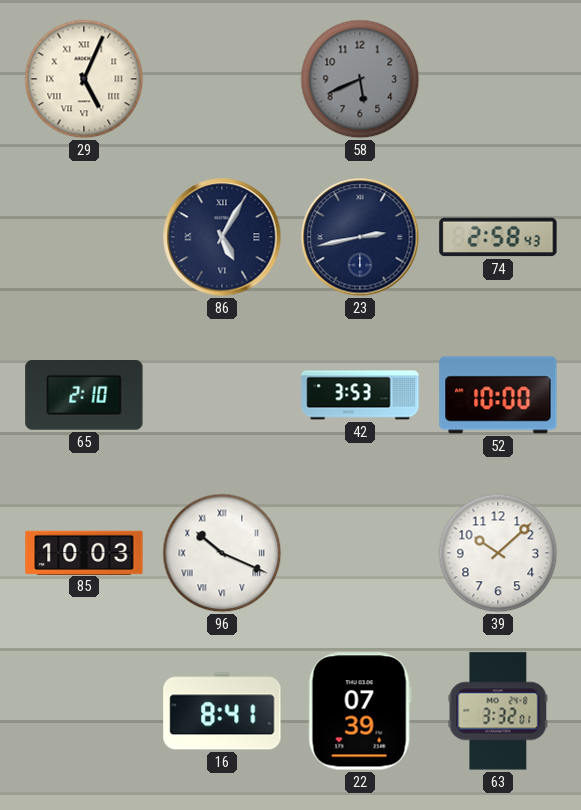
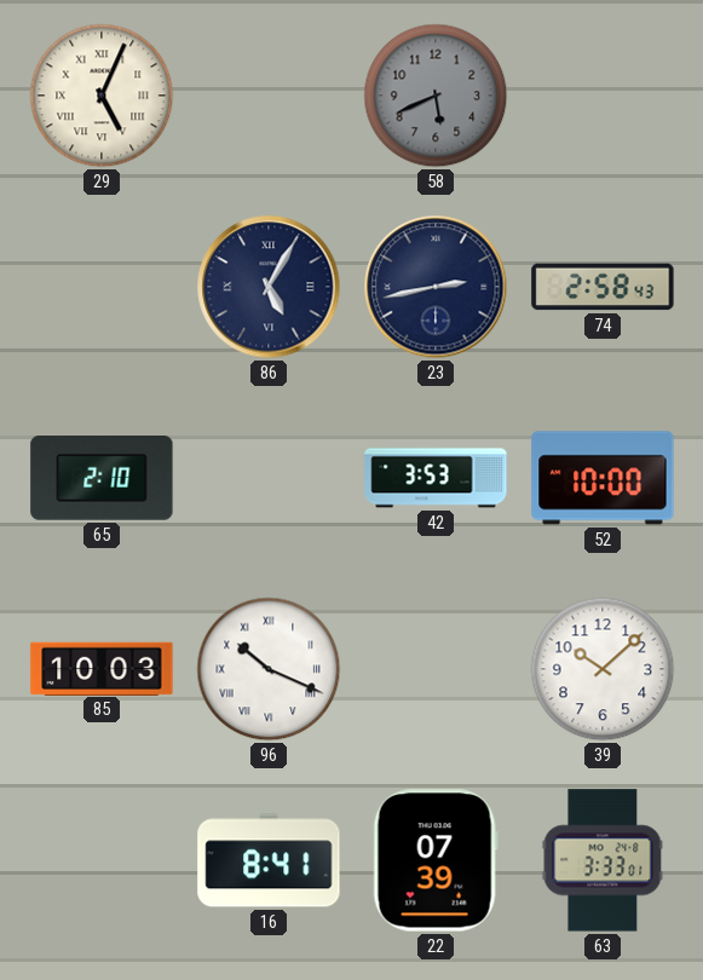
63: 3:32 -> 3:33 (603, 860)
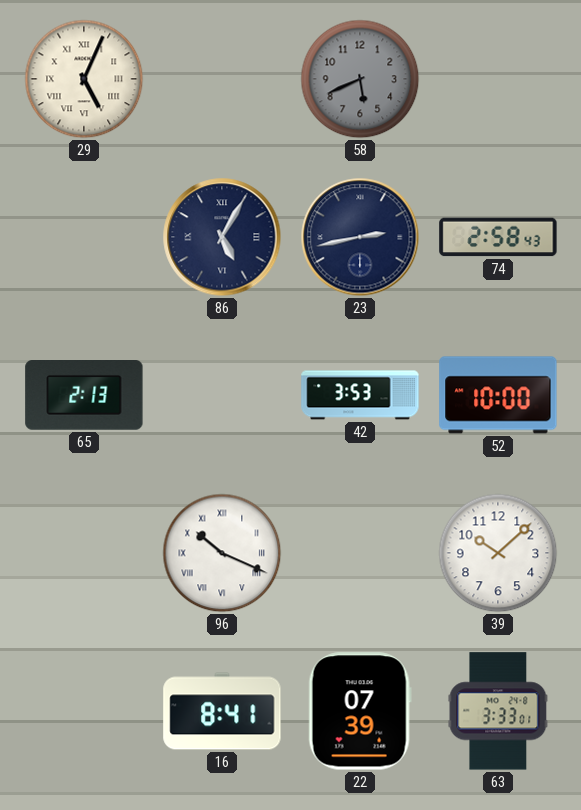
65: 2:10 -> 2:13 (84, 396)
85: 10:03 -> none (102, 668)
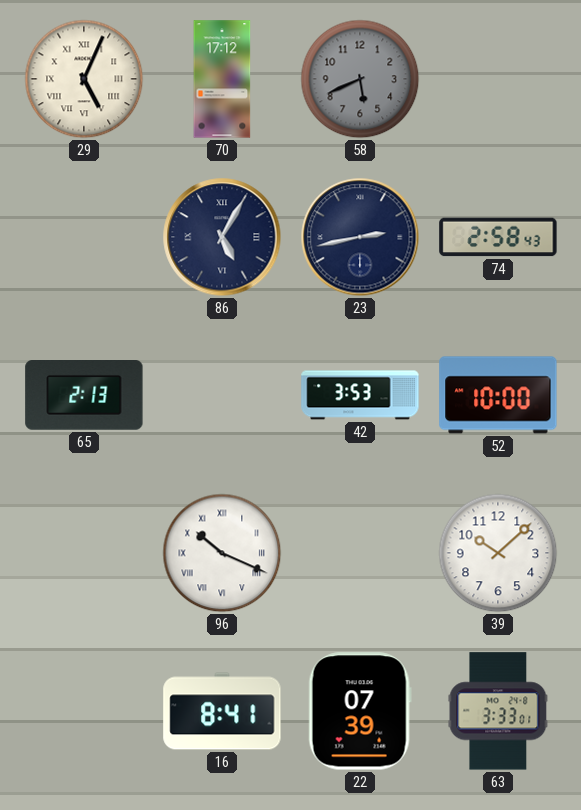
70: none -> 17:12 (222, 79)
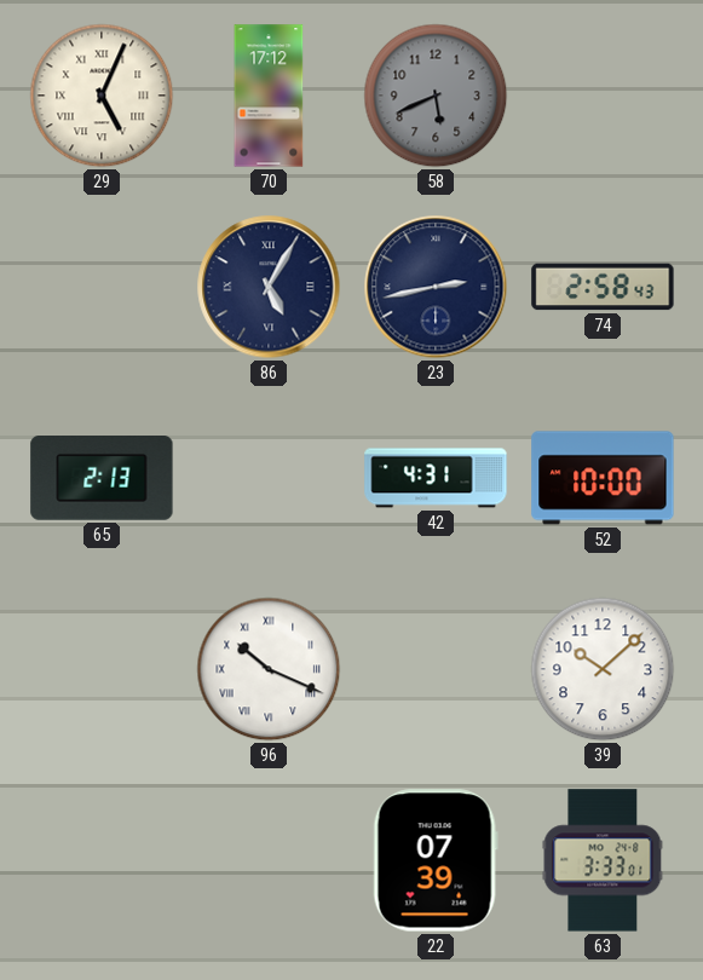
42: 3:53 -> 4:31 (436, 478)
16: 8:41 -> none (222, 711)
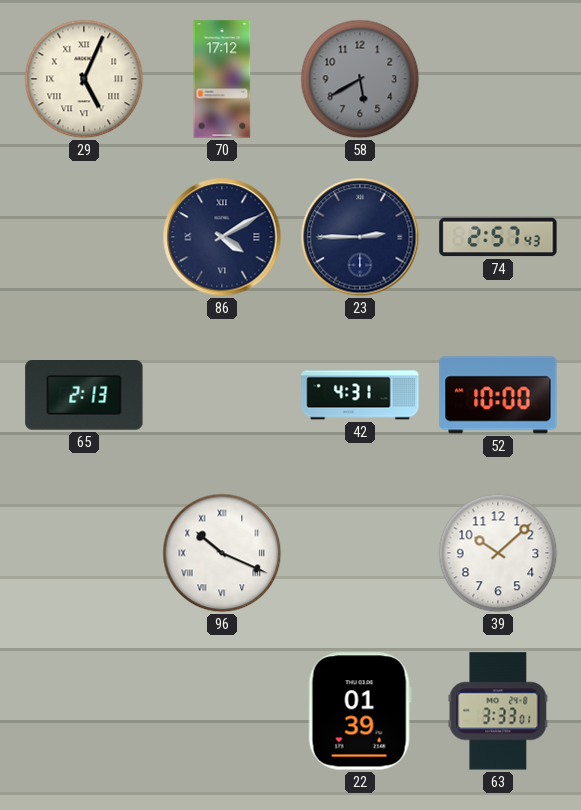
58: 5:41 -> 5:40 (360, 79)
86: 5:05 -> 4:10 (222, 237)
23: 2:43 -> 2:45 (360, 237)
74: 2:58 -> 2:57 (498, 237)
22: 07:39 -> 01:39 (360, 711)
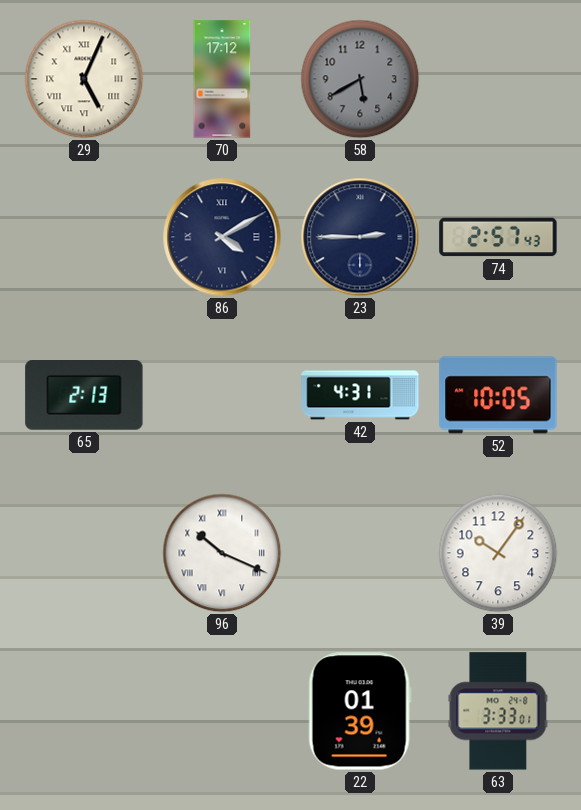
52: 10:00 -> 10:05 (498, 395)
39: 10:08 -> 10:06 (498, 553)
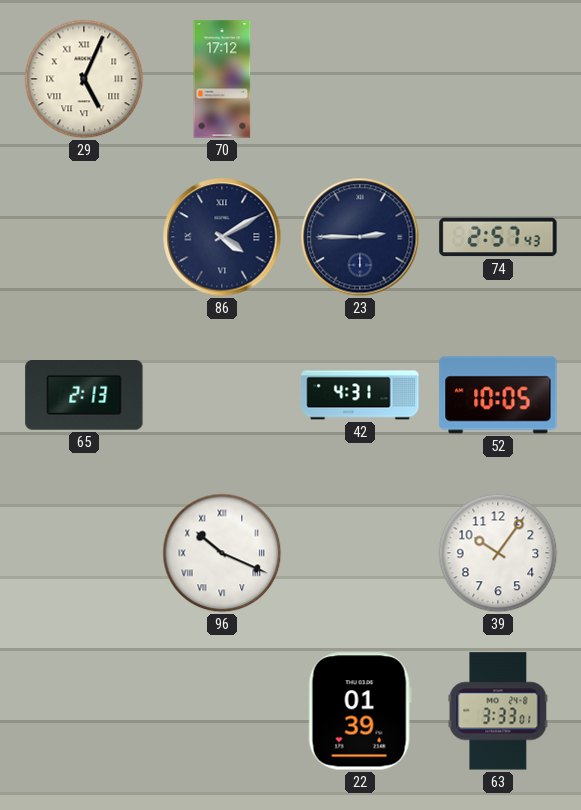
58: 5:40 -> none (360, 79)
